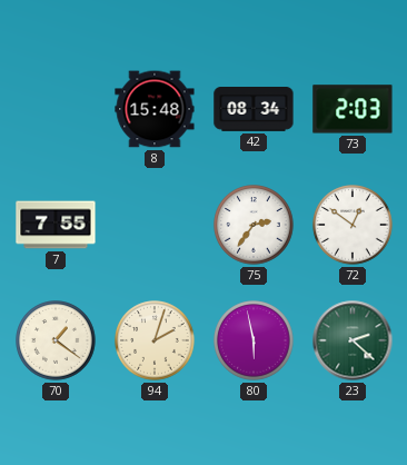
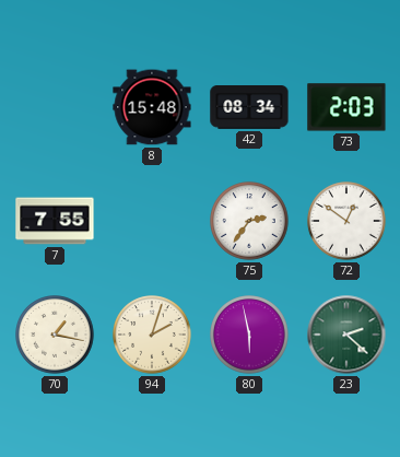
70: 1:21 -> 1:17 (55, 335)
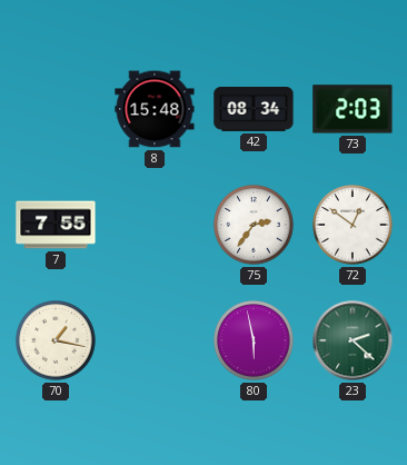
94: 2:03 -> none (152, 335)
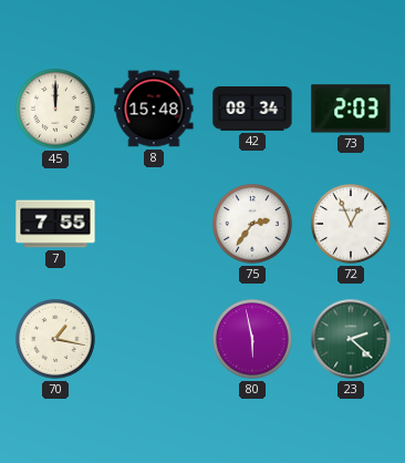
45: none -> 12:00 (55, 109)
72: 12:51 -> 12:56 (351, 224)
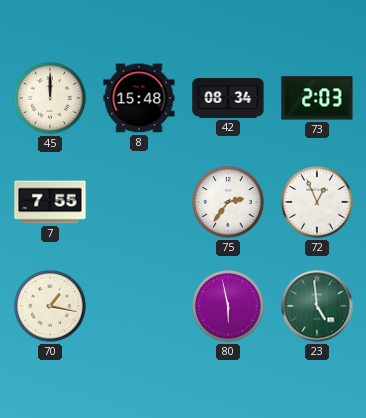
23: 2:22 -> 4:59 (317, 306)
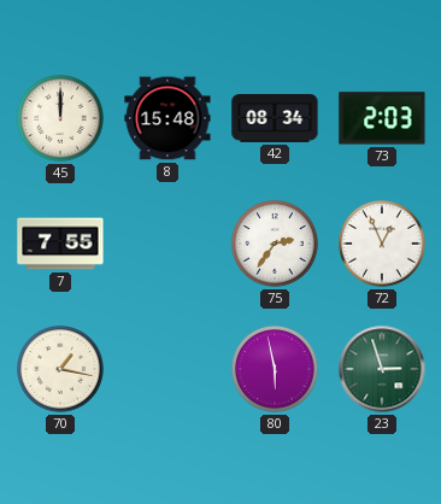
23: 4:59 -> 2:57 (382, 369)
